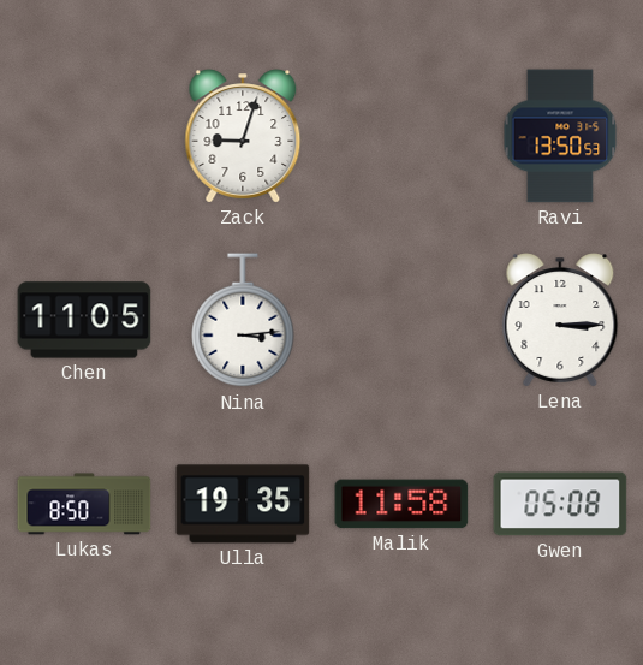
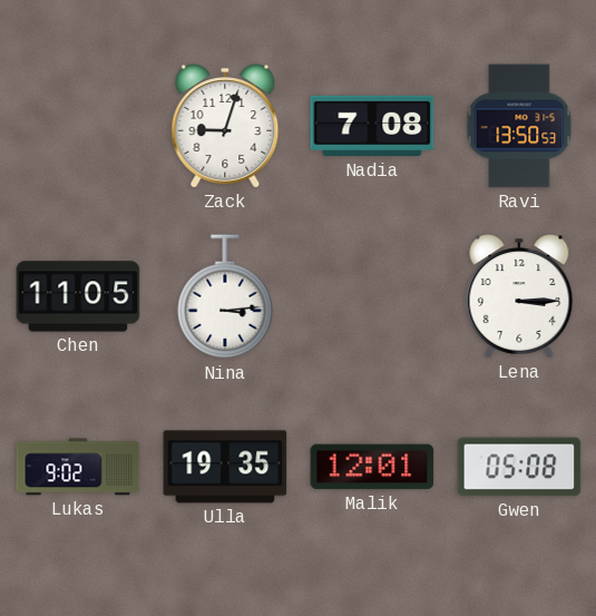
Nadia: none -> 7:08 (372, 126)
Lukas: 8:50 -> 9:02 (78, 467)
Malik: 11:58 -> 12:01 (372, 467)
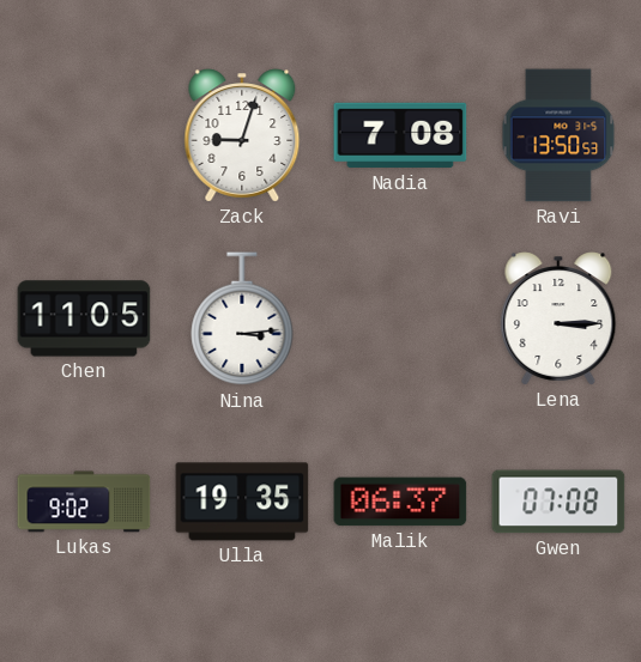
Malik: 12:01 -> 06:37 (400, 502)
Gwen: 05:08 -> 07:08 (558, 502)
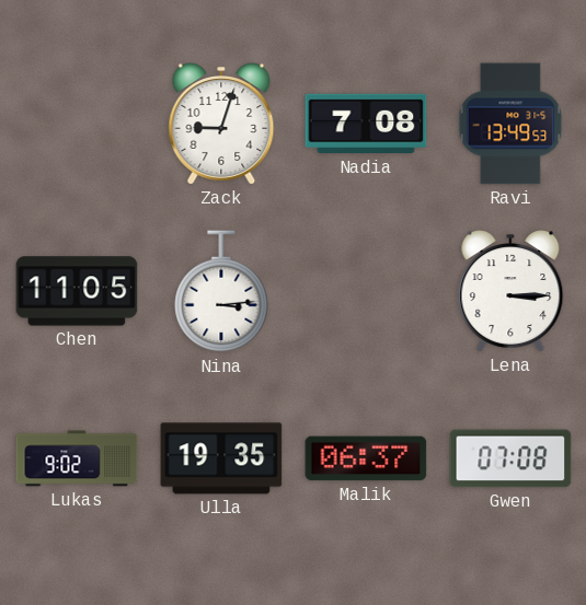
Ravi: 13:50 -> 13:49 (510, 124)
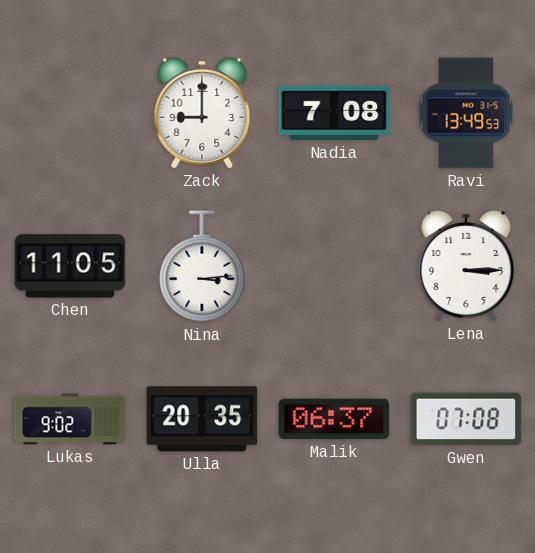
Zack: 9:03 -> 9:00 (202, 113)
Ulla: 19:35 -> 20:35 (202, 419)
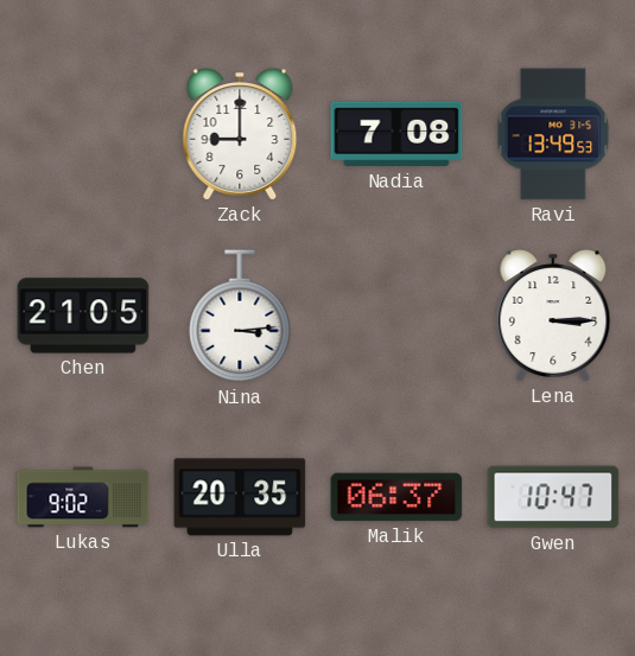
Chen: 11:05 -> 21:05 (83, 316)
Gwen: 07:08 -> 10:47 (553, 497)
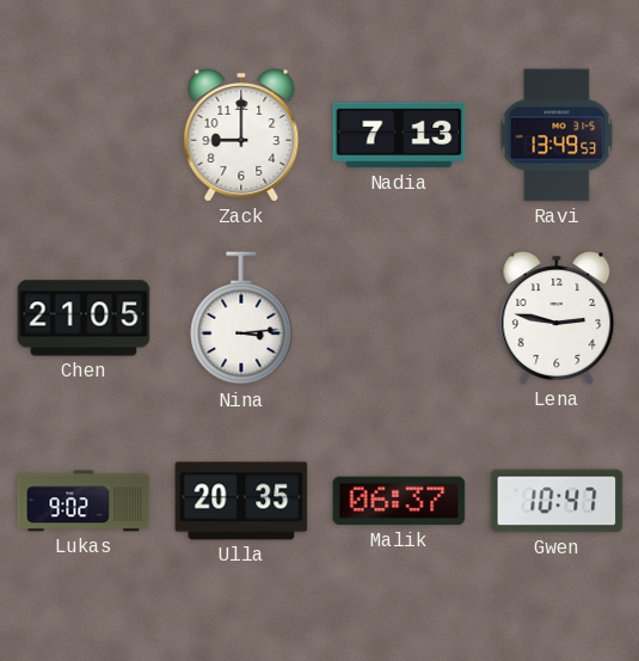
Nadia: 7:08 -> 7:13 (399, 135)
Lena: 3:15 -> 2:47 (557, 318)
